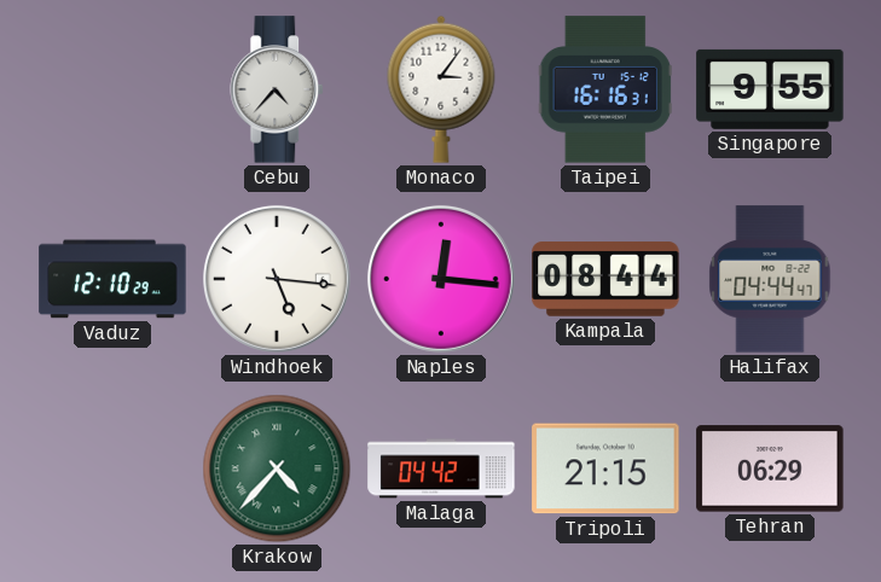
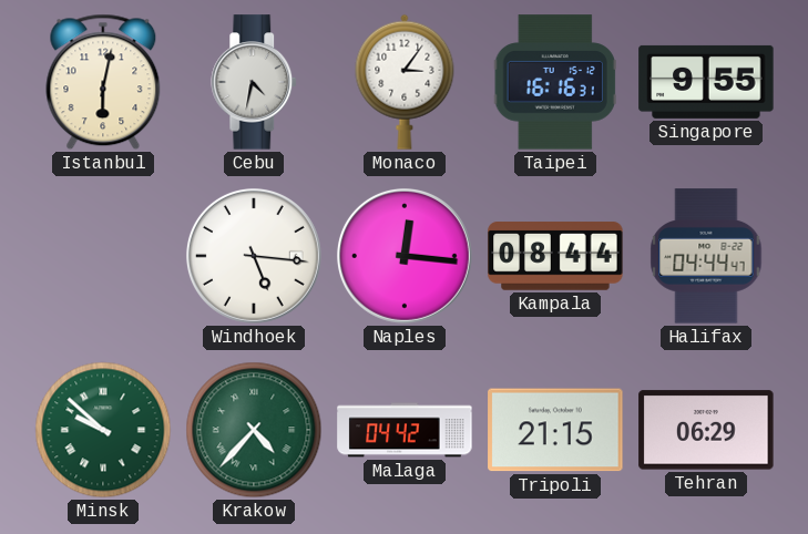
Istanbul: none -> 6:02 (103, 82)
Cebu: 4:37 -> 4:32 (255, 82)
Vaduz: 12:10 -> none (112, 279)
Minsk: none -> 9:52 (103, 430)
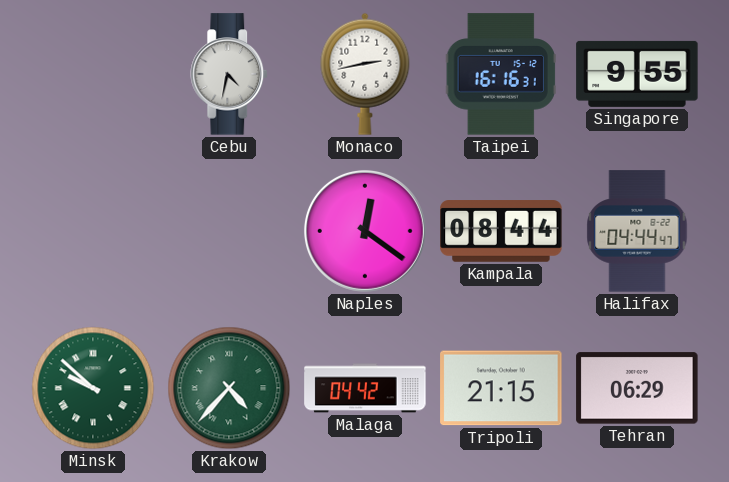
Istanbul: 6:02 -> none (103, 82)
Monaco: 3:06 -> 2:43 (365, 74)
Windhoek: 5:16 -> none (254, 256)
Naples: 12:16 -> 12:21 (365, 231)
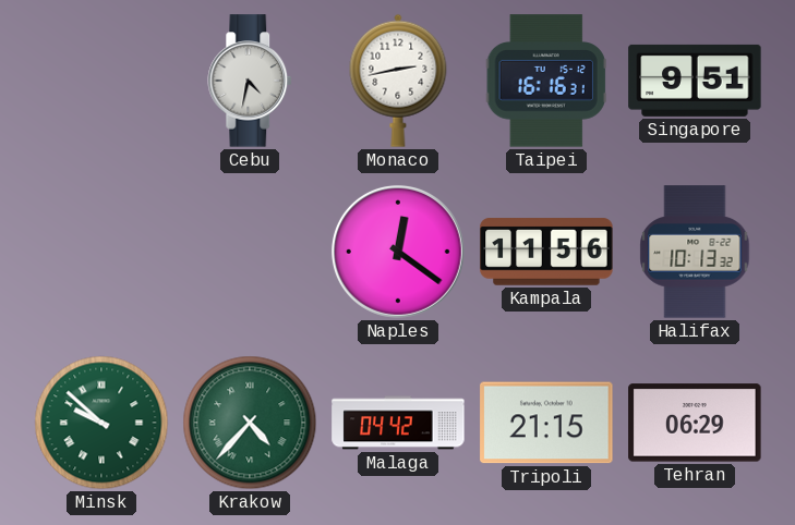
Singapore: 9:55 -> 9:51 (695, 81)
Kampala: 08:44 -> 11:56 (546, 252)
Halifax: 04:44 -> 10:13 (695, 252)
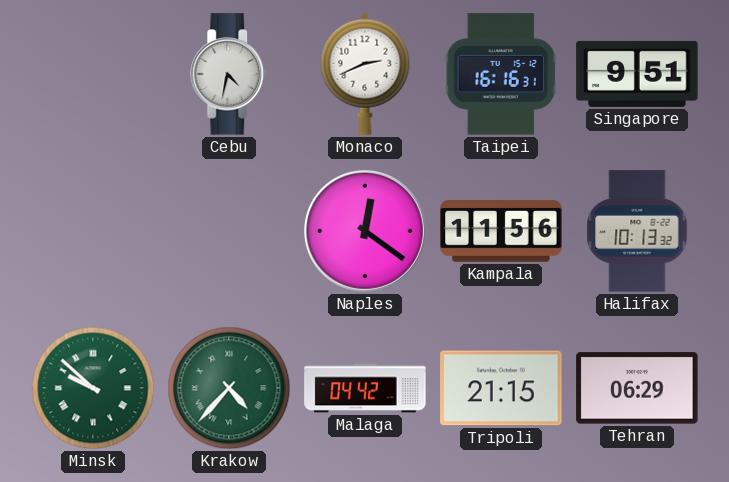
Monaco: 2:43 -> 2:41 (365, 74)
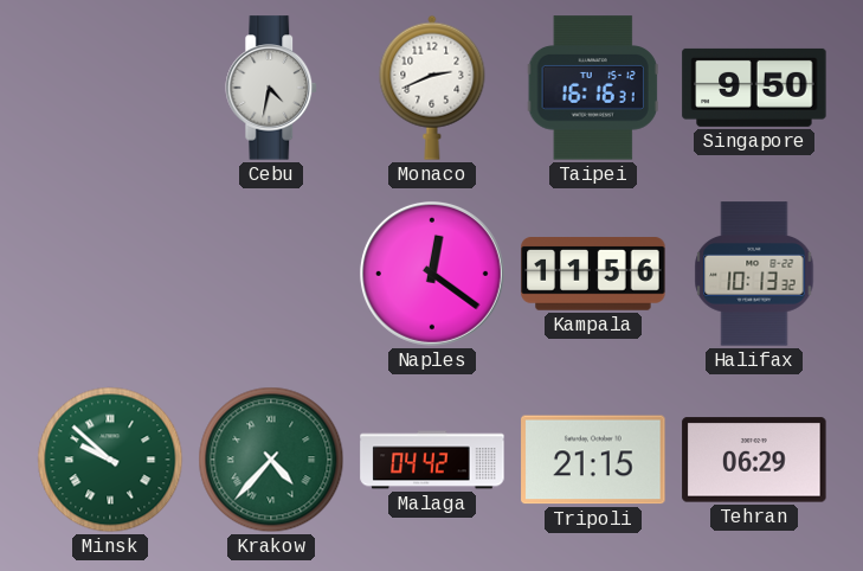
Singapore: 9:51 -> 9:50 (754, 88)
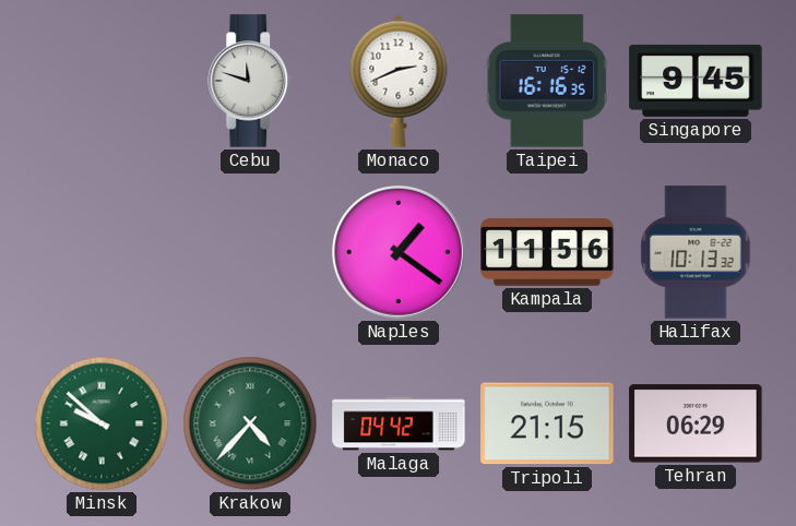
Cebu: 4:32 -> 11:48 (251, 81)
Taipei: 16:16:31 -> 16:16:35 (547, 81)
Singapore: 9:50 -> 9:45 (696, 81)
Naples: 12:21 -> 1:21 (399, 252)
